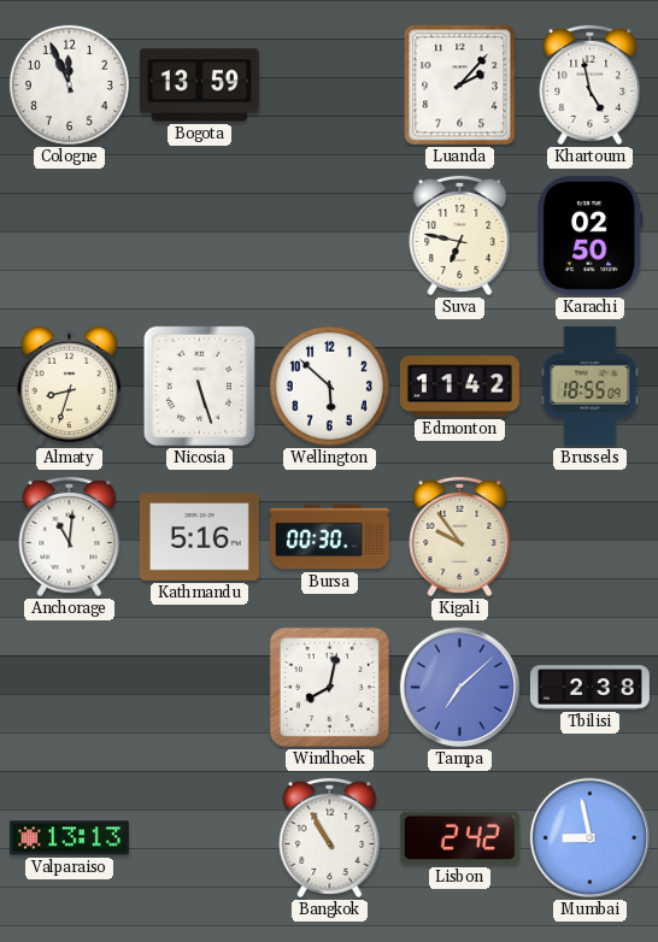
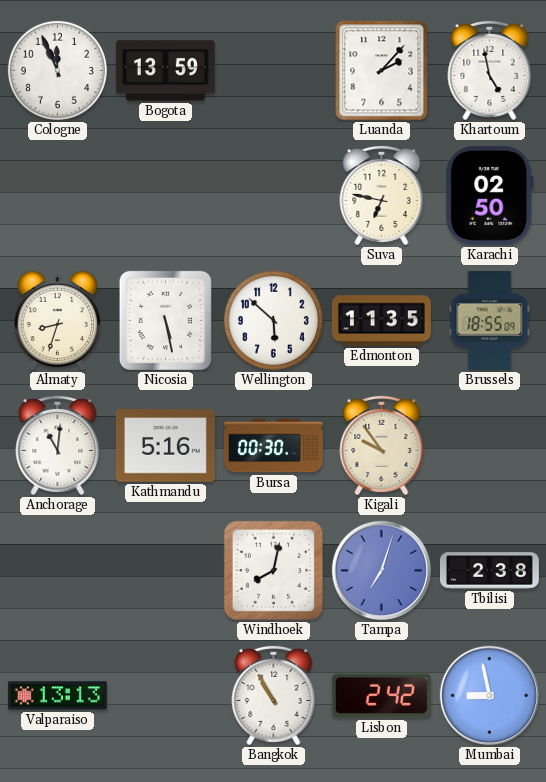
Nicosia: 5:27 -> 5:28 (165, 320)
Edmonton: 11:42 -> 11:35 (381, 321)
Tampa: 7:08 -> 7:03 (382, 571)
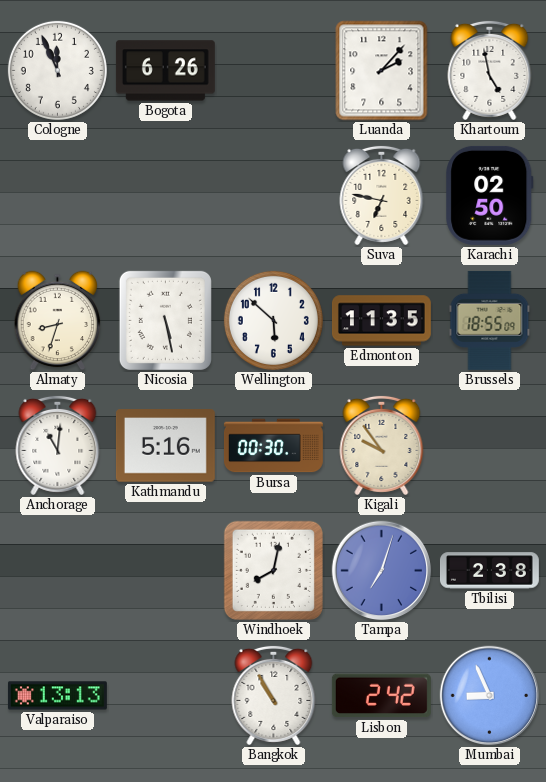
Bogota: 13:59 -> 6:26 (165, 71)
Mumbai: 8:58 -> 8:56 (490, 696)
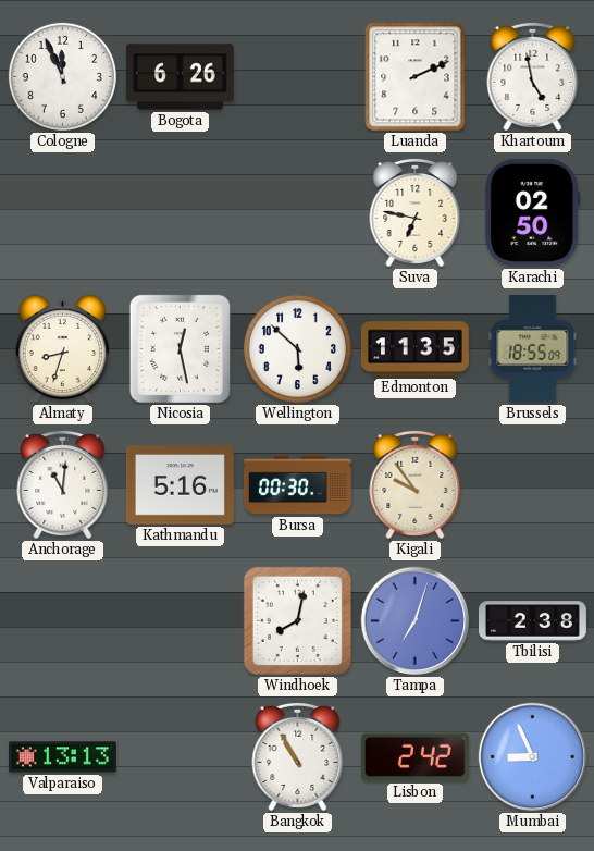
Luanda: 2:07 -> 2:11 (416, 77)
Nicosia: 5:28 -> 12:28 (180, 348)
